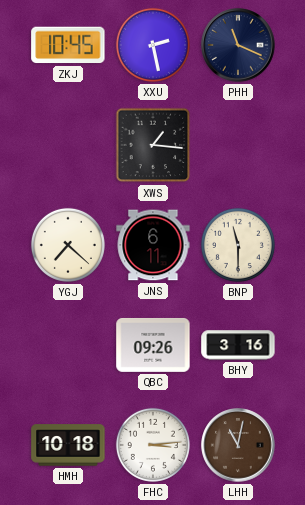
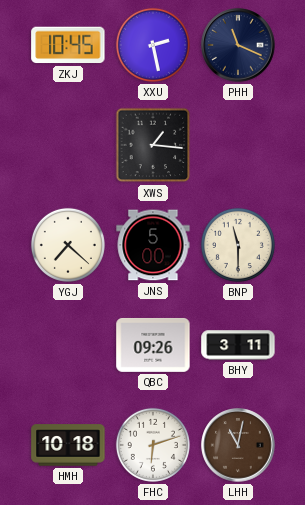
JNS: 6:11 -> 5:00 (153, 245)
BHY: 3:16 -> 3:11 (238, 345)
FHC: 3:14 -> 6:12 (153, 445)
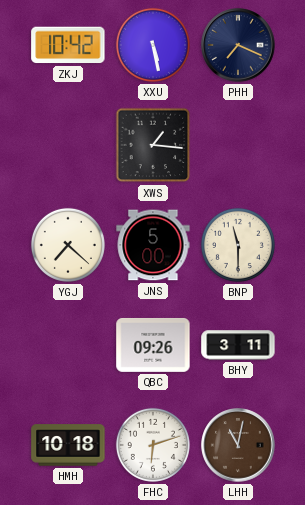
ZKJ: 10:45 -> 10:42 (68, 45)
XXU: 2:28 -> 5:28 (153, 45)
PHH: 11:19 -> 7:19 (238, 45)
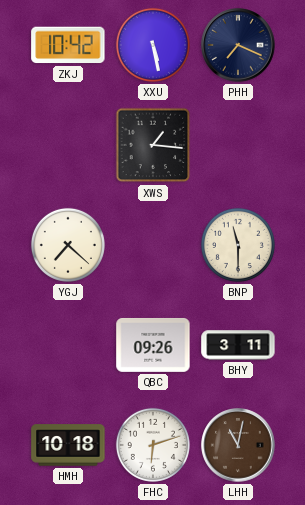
JNS: 5:00 -> none (153, 245)
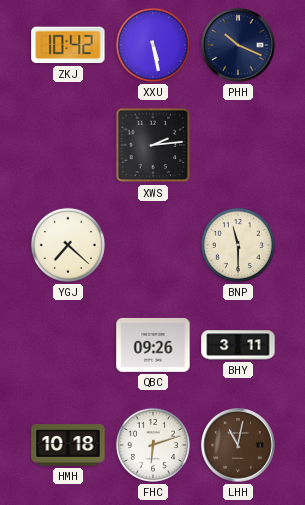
PHH: 7:19 -> 10:19 (238, 45)
XWS: 1:16 -> 2:14 (153, 145)
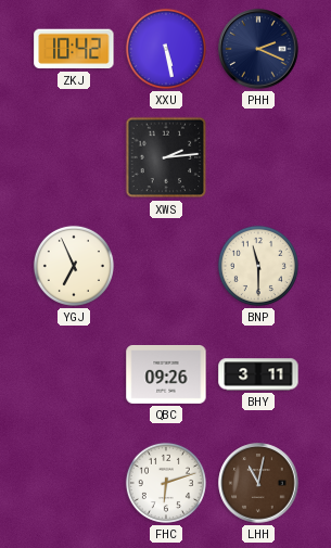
PHH: 10:19 -> 2:19 (258, 49)
YGJ: 7:22 -> 6:56 (74, 266)
HMH: 10:18 -> none (68, 445)
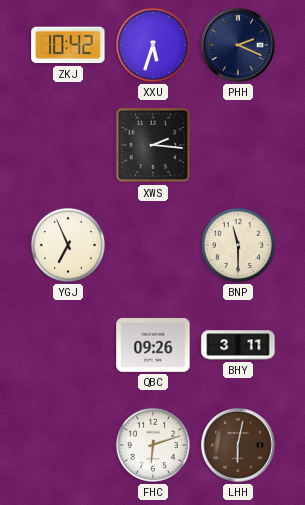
XXU: 5:28 -> 5:33 (153, 45)
XWS: 2:14 -> 2:16 (153, 145)
LHH: 11:02 -> 6:02 (238, 445)
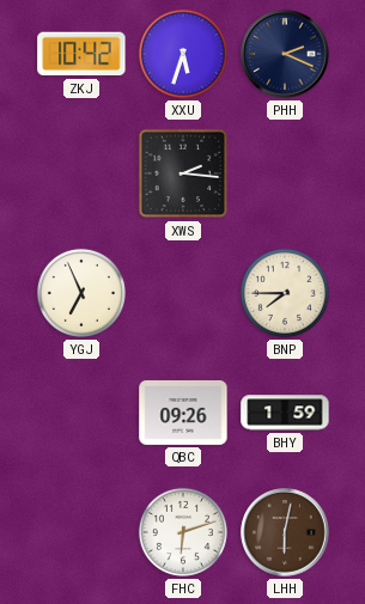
BNP: 11:30 -> 7:45 (285, 293)
BHY: 3:11 -> 1:59 (285, 413)
